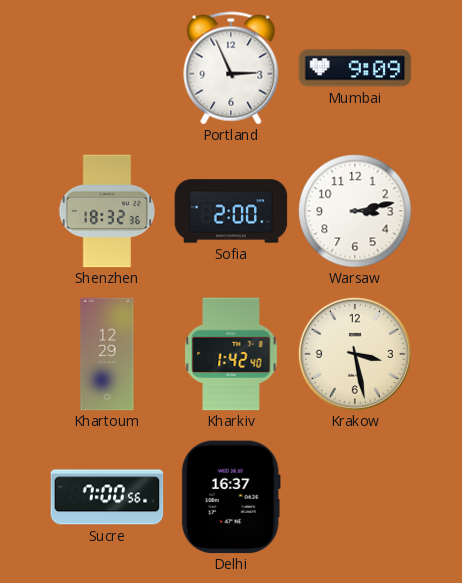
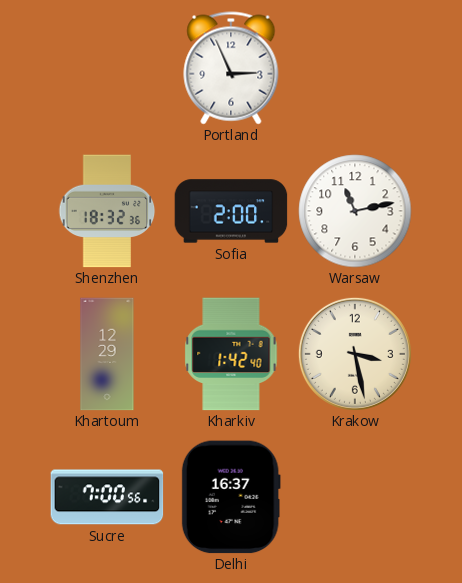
Mumbai: 9:09 -> none (355, 68)
Warsaw: 3:13 -> 11:13 (355, 211)
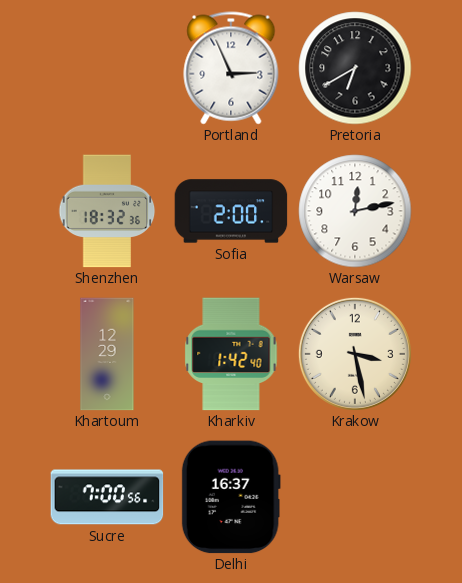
Pretoria: none -> 6:40 (355, 68)
Warsaw: 11:13 -> 12:13 (355, 211)
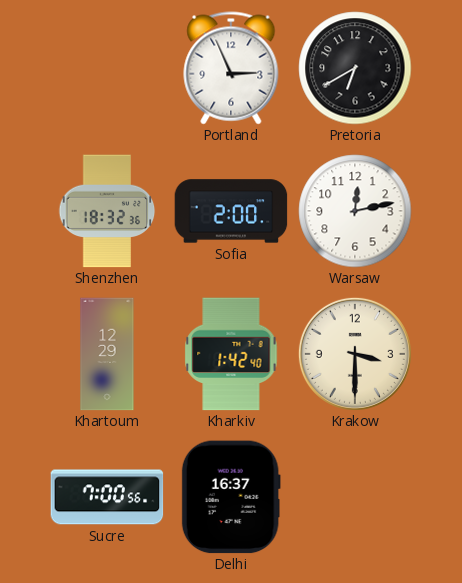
Krakow: 3:28 -> 3:30 (355, 354)
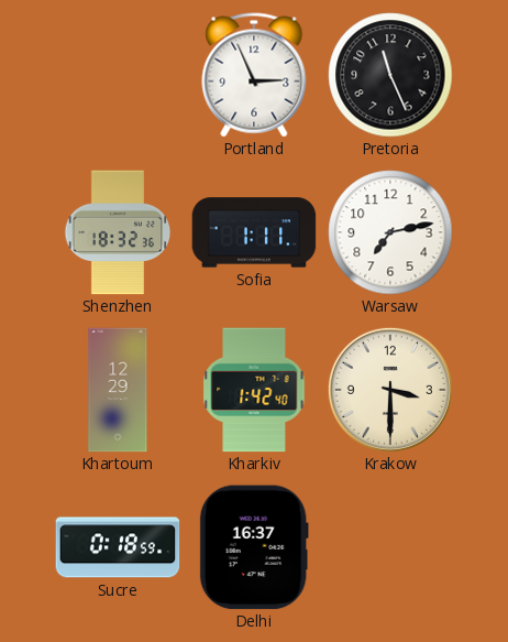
Pretoria: 6:40 -> 11:26 (390, 75)
Sofia: 2:00 -> 1:11 (254, 232)
Warsaw: 12:13 -> 7:13 (390, 232)
Sucre: 7:00 -> 0:18 (118, 547)
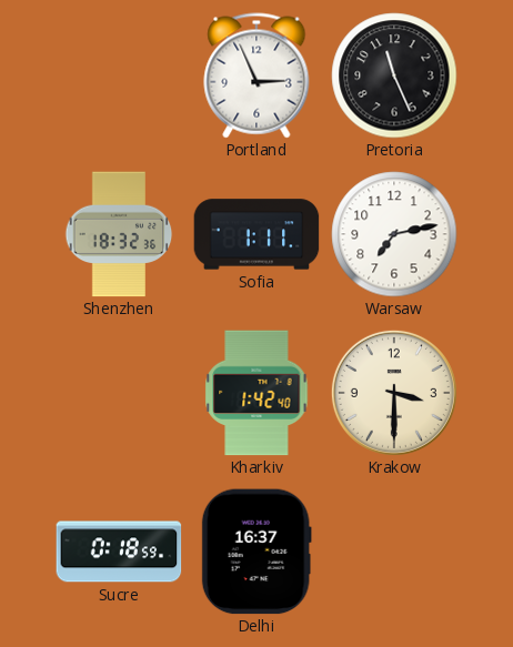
Khartoum: 12:29 -> none (118, 390)
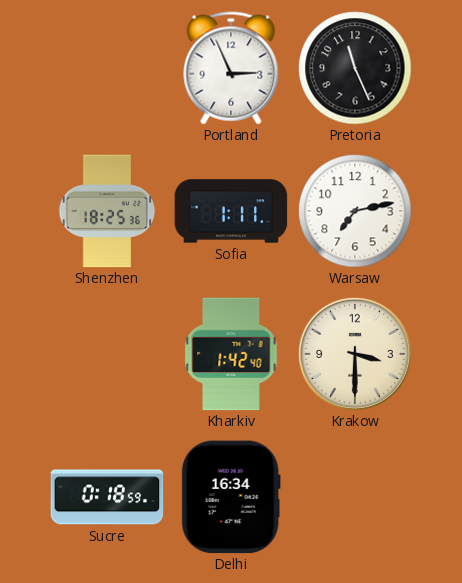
Shenzhen: 18:32 -> 18:25 (107, 211)
Delhi: 16:37 -> 16:34 (231, 497)
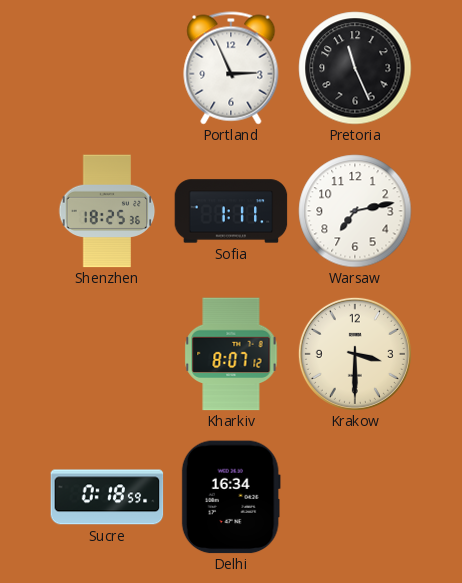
Kharkiv: 1:42 -> 8:07 (231, 354)
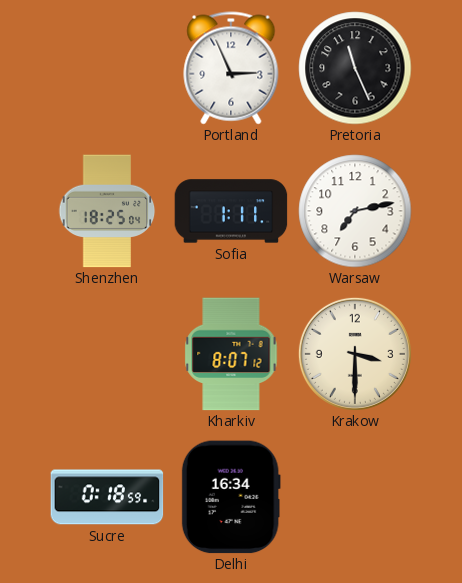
Shenzhen: 18:25:36 -> 18:25:04 (107, 211)
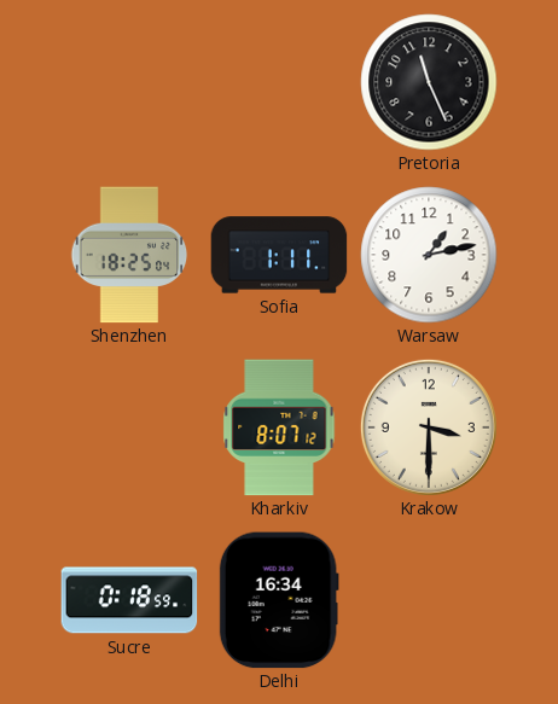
Portland: 2:56 -> none (231, 68)
Warsaw: 7:13 -> 1:13 (429, 255)
